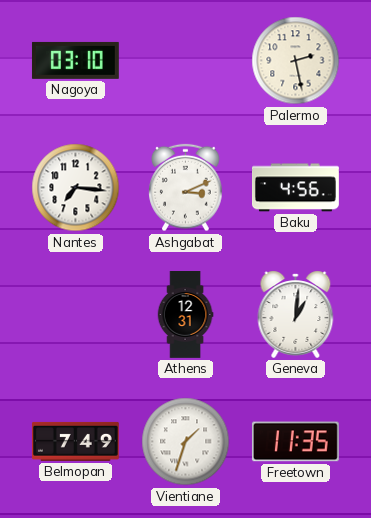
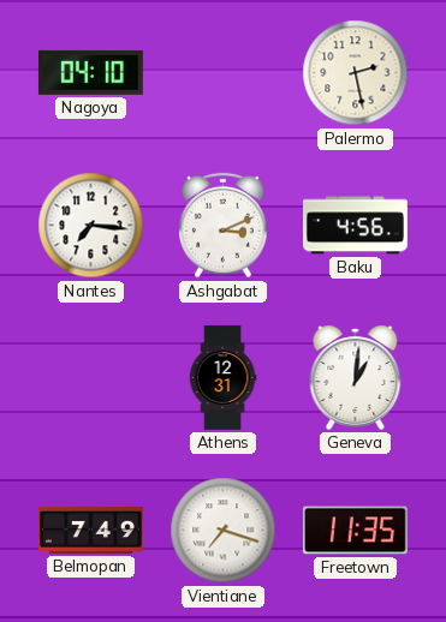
Nagoya: 03:10 -> 04:10 (90, 72)
Vientiane: 1:33 -> 7:18 (224, 531)
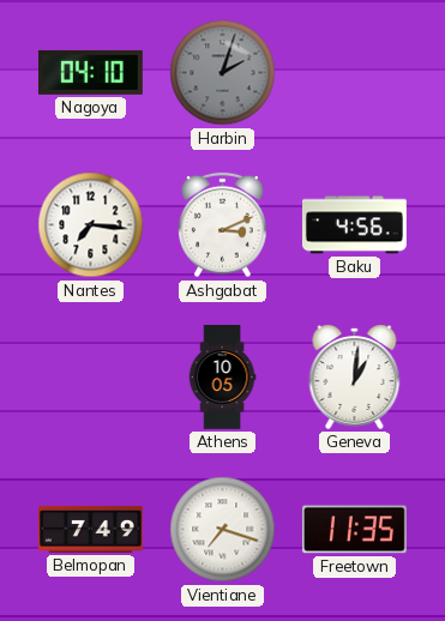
Harbin: none -> 2:03 (223, 73)
Palermo: 2:28 -> none (356, 73)
Athens: 12:31 -> 10:05 (222, 378)
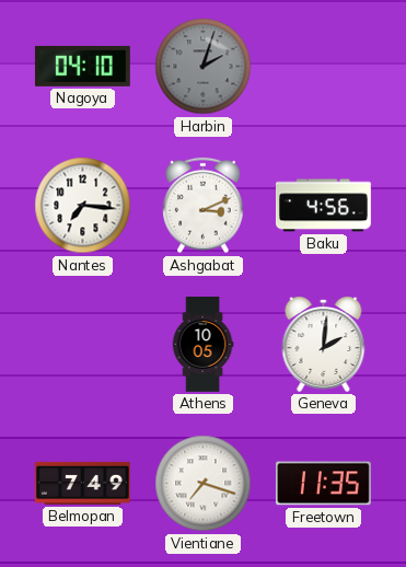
Geneva: 1:01 -> 2:01 (324, 344)
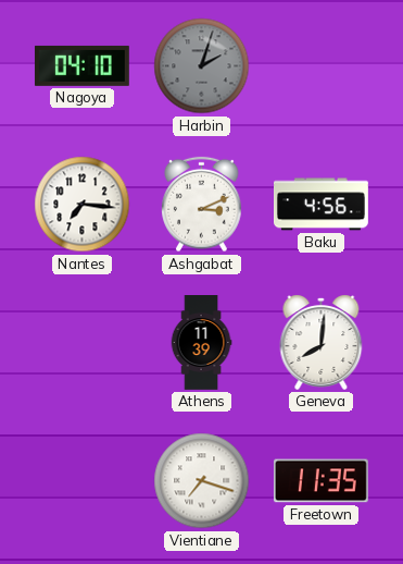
Athens: 10:05 -> 11:39 (201, 343)
Geneva: 2:01 -> 8:01 (322, 342)
Belmopan: 7:49 -> none (82, 483)
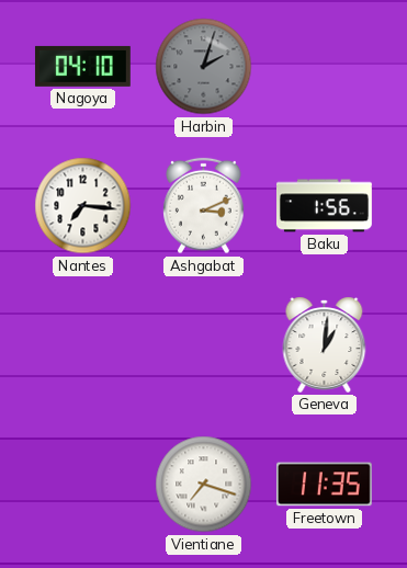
Baku: 4:56 -> 1:56 (325, 206)
Athens: 11:39 -> none (201, 343)
Geneva: 8:01 -> 1:01 (325, 344)
